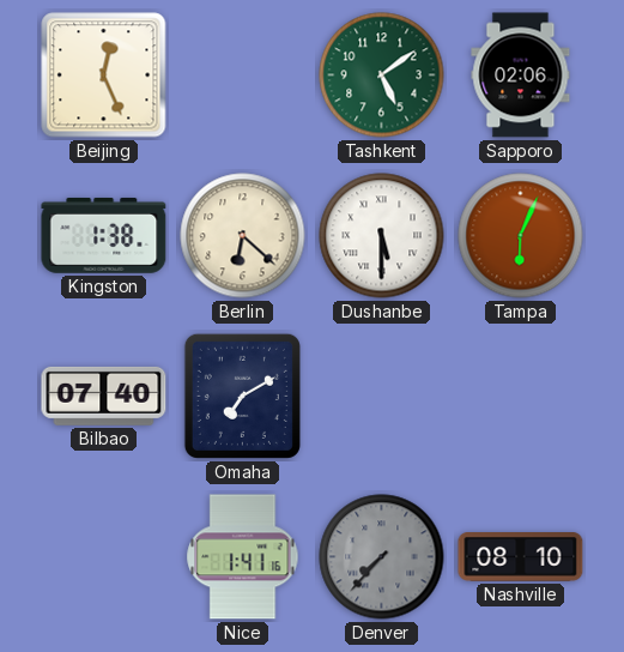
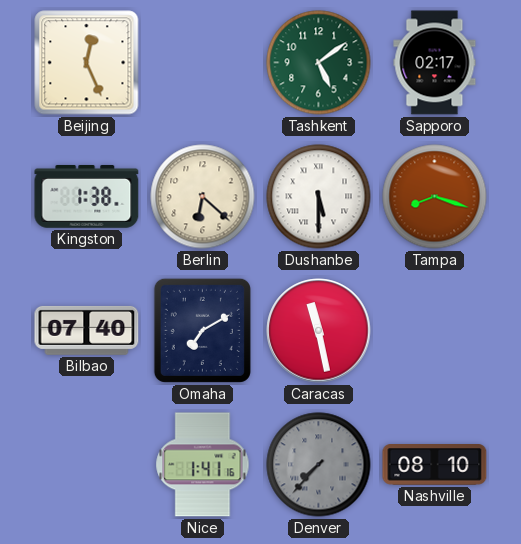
Sapporo: 02:06 -> 02:17 (435, 63)
Tampa: 6:04 -> 8:18 (435, 197)
Caracas: none -> 11:28 (319, 331)
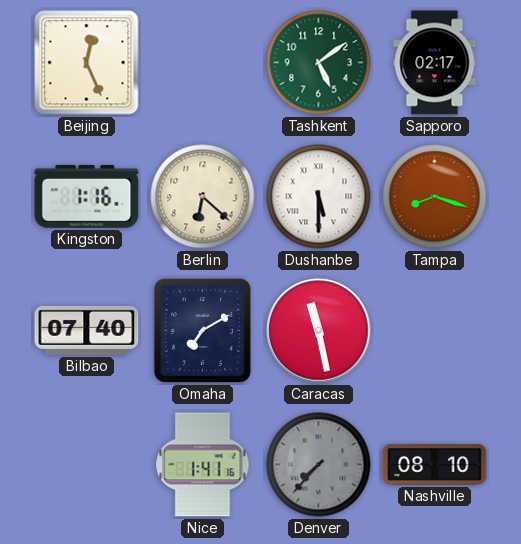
Kingston: 1:38 -> 1:16 (87, 196)
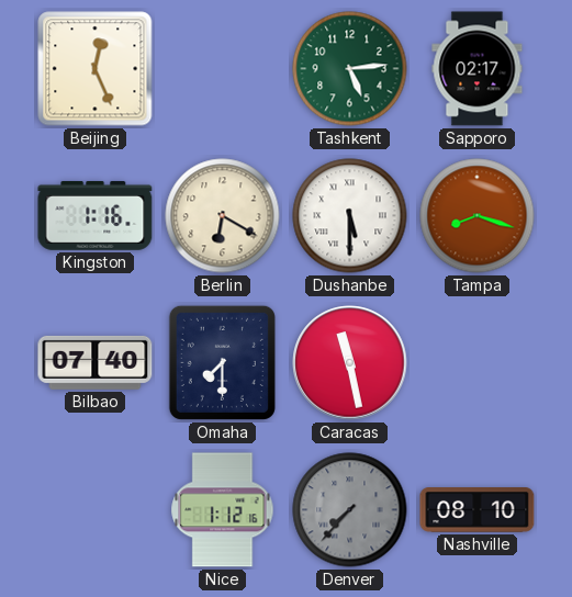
Tashkent: 5:09 -> 5:14 (350, 69)
Berlin: 6:22 -> 6:20 (223, 216)
Omaha: 7:10 -> 7:30 (222, 362)
Nice: 1:41 -> 1:12 (223, 510)
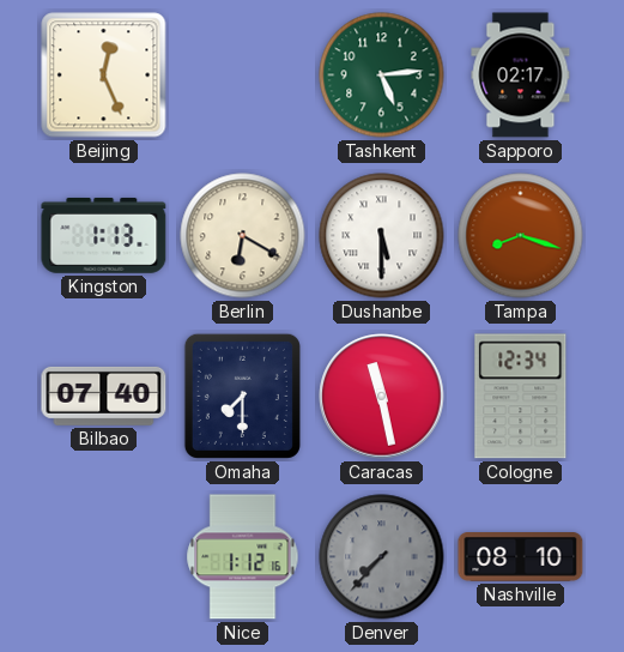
Kingston: 1:16 -> 1:13 (104, 235)
Cologne: none -> 12:34 (521, 397)
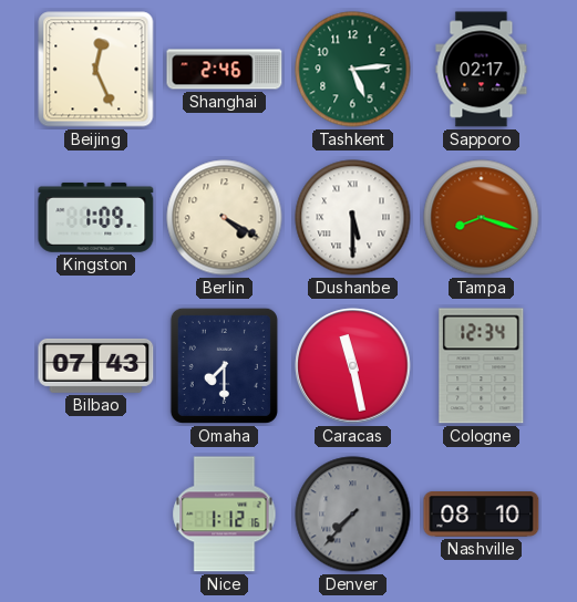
Shanghai: none -> 2:46 (225, 70)
Kingston: 1:13 -> 1:09 (96, 217)
Berlin: 6:20 -> 4:20 (225, 218)
Bilbao: 07:40 -> 07:43 (96, 365)
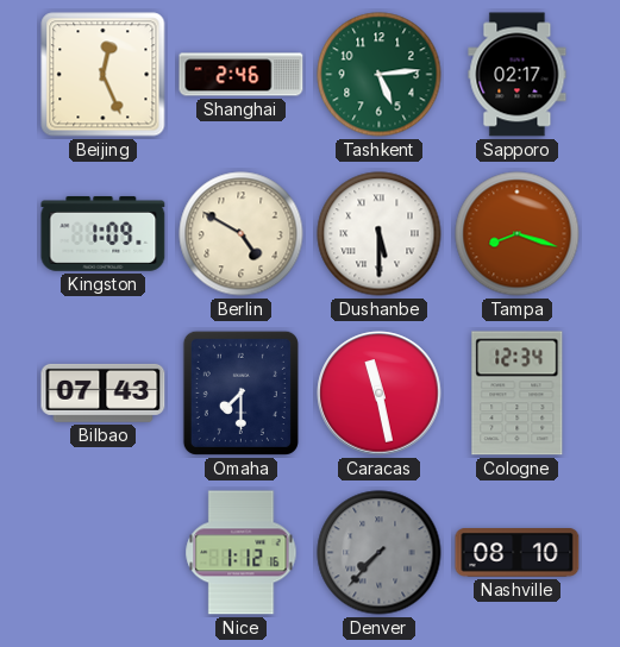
Berlin: 4:20 -> 4:50 (242, 234)
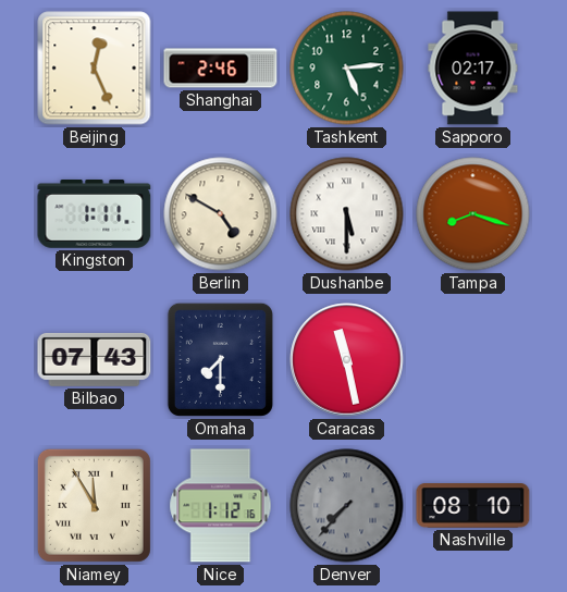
Kingston: 1:09 -> 1:11 (95, 213)
Cologne: 12:34 -> none (518, 394)
Niamey: none -> 11:55 (94, 505)
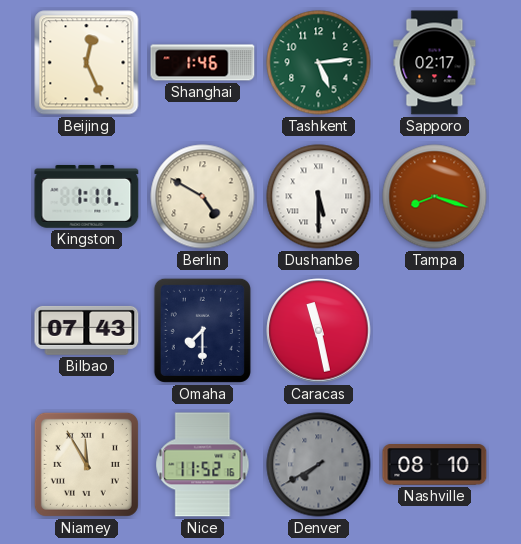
Shanghai: 2:46 -> 1:46 (203, 63)
Nice: 1:12 -> 11:52 (203, 465)
Denver: 7:37 -> 7:40 (319, 465)
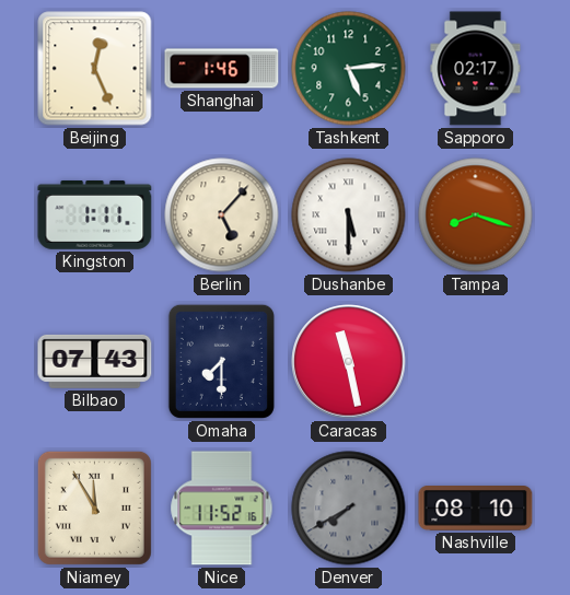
Berlin: 4:50 -> 5:07 (222, 215)
